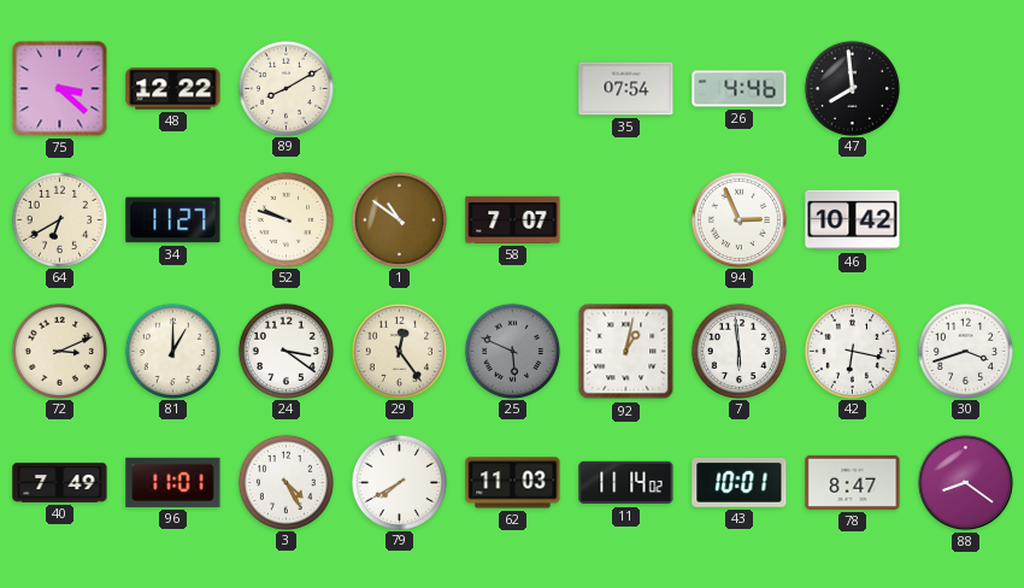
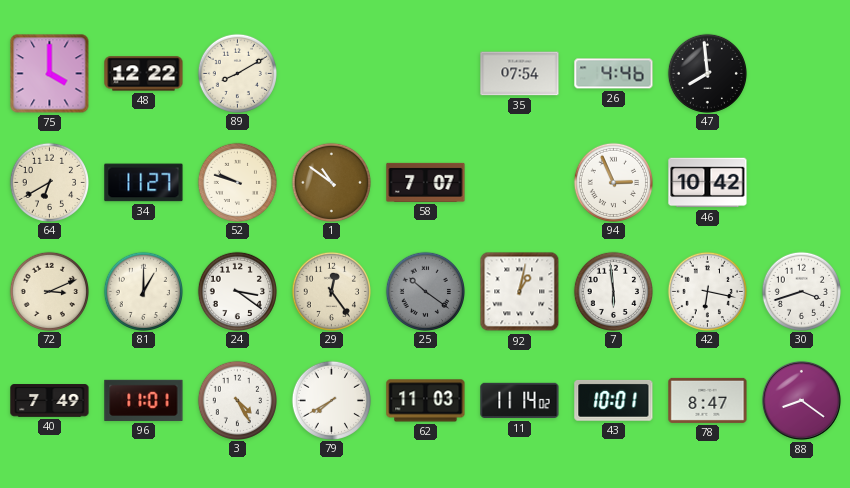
75: 3:22 -> 4:00 (50, 74)
25: 5:49 -> 10:21 (425, 291)
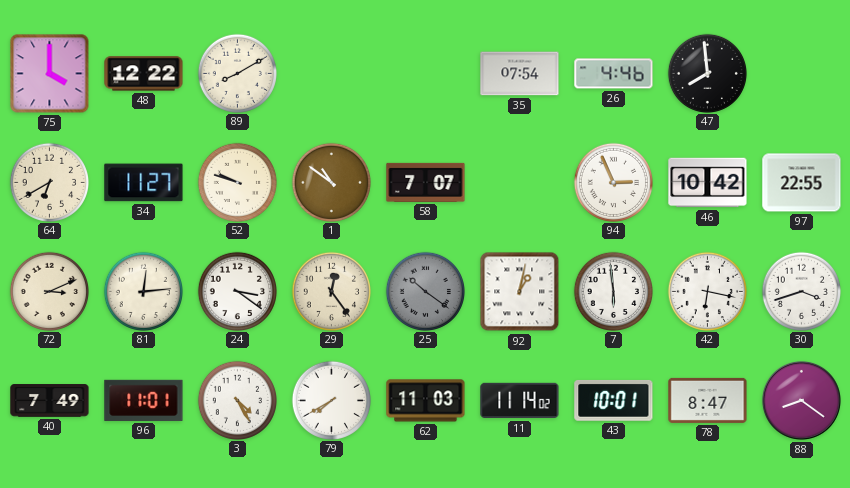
97: none -> 22:55 (802, 183)
81: 1:00 -> 12:14 (143, 291)
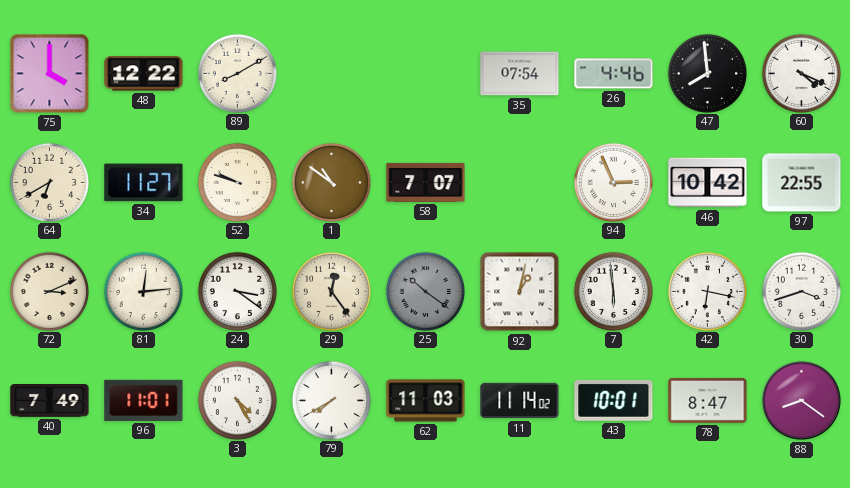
60: none -> 4:19 (801, 73)
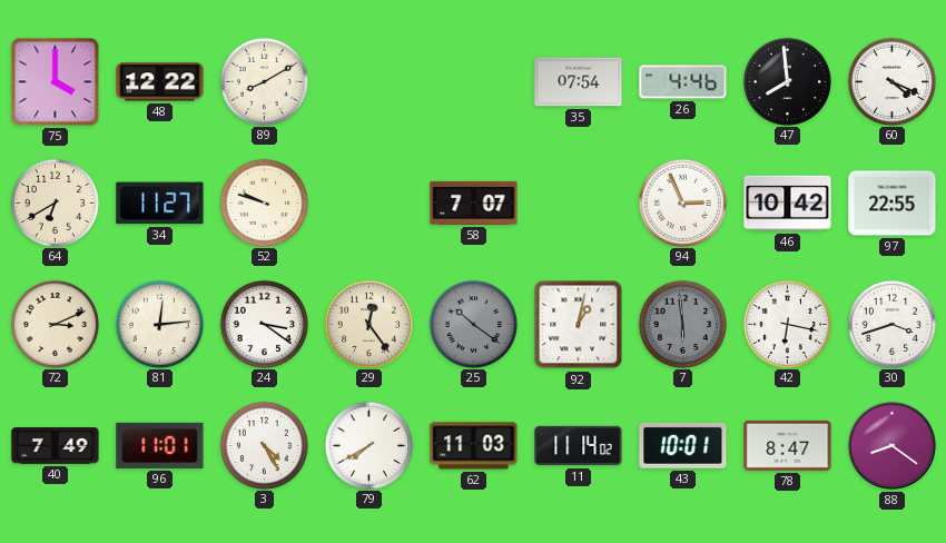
1: 10:51 -> none (331, 182)
7 dial: white -> grey (682, 324)
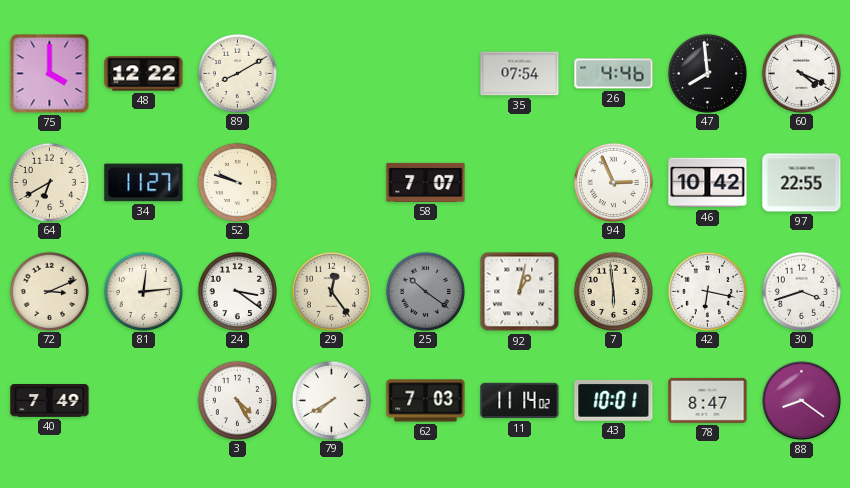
7 dial: grey -> cream (613, 291)
96: 11:01 -> none (160, 445)
62: 11:03 -> 7:03 (426, 401)
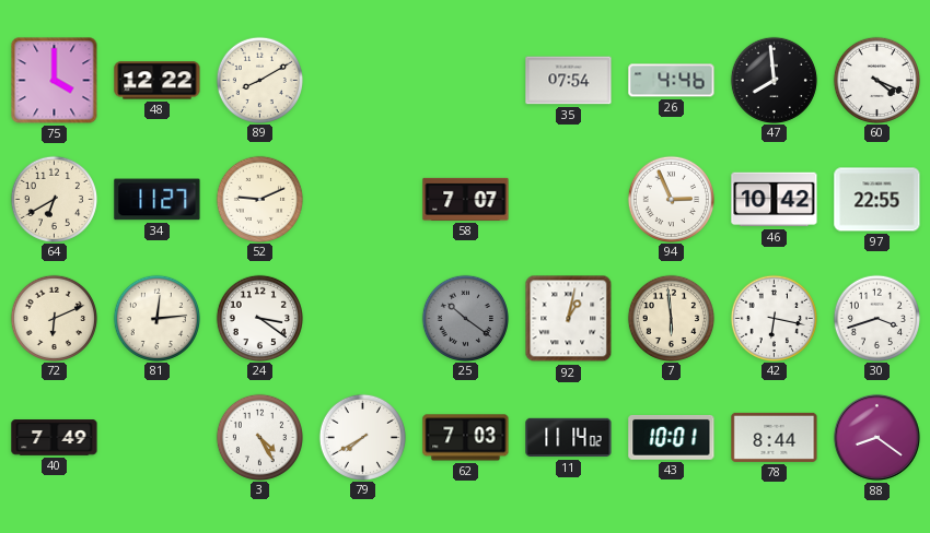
52: 9:48 -> 9:11 (259, 199)
72: 3:11 -> 6:11 (54, 318)
29: 12:24 -> none (331, 291)
78: 8:47 -> 8:44 (775, 437)
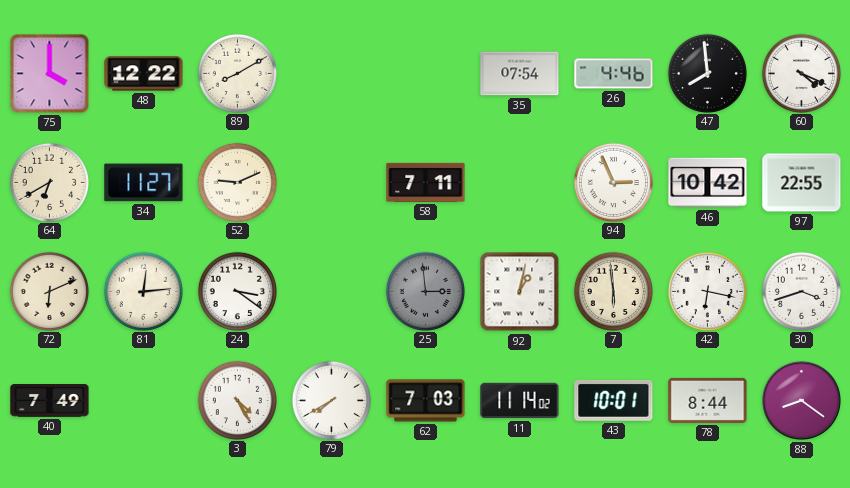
58: 7:07 -> 7:11 (426, 182)
25: 10:21 -> 2:59 (425, 291)
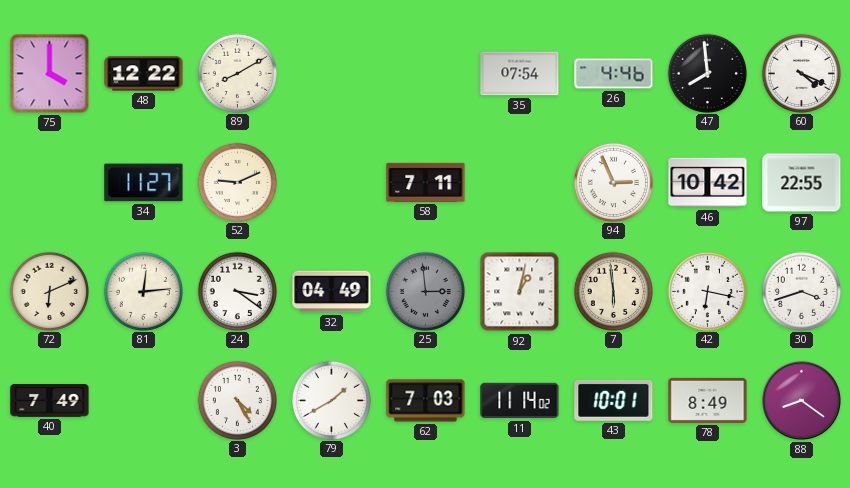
64: 6:40 -> none (49, 182)
32: none -> 04:49 (332, 292)
79: 7:40 -> 1:40 (331, 400)
78: 8:44 -> 8:49 (708, 400)
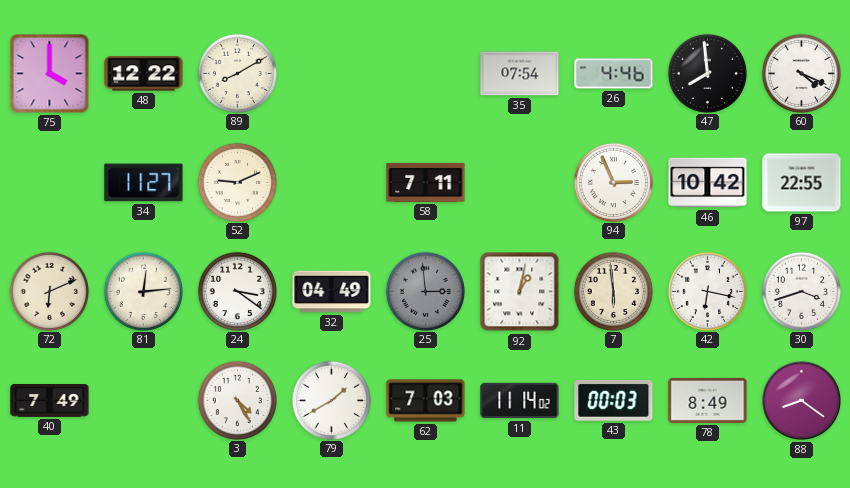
43: 10:01 -> 00:03 (614, 400)
